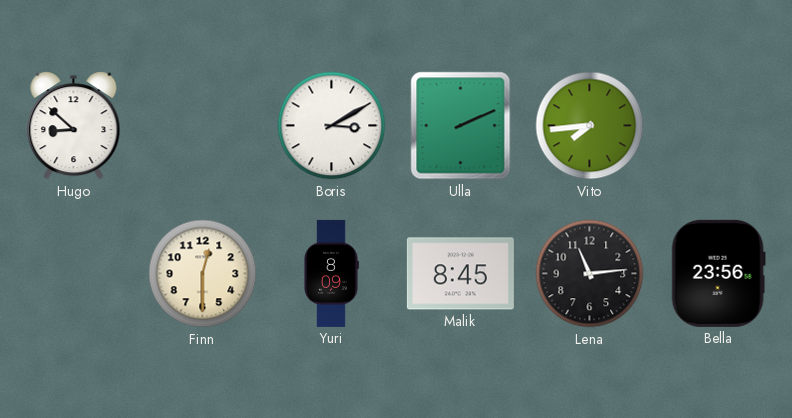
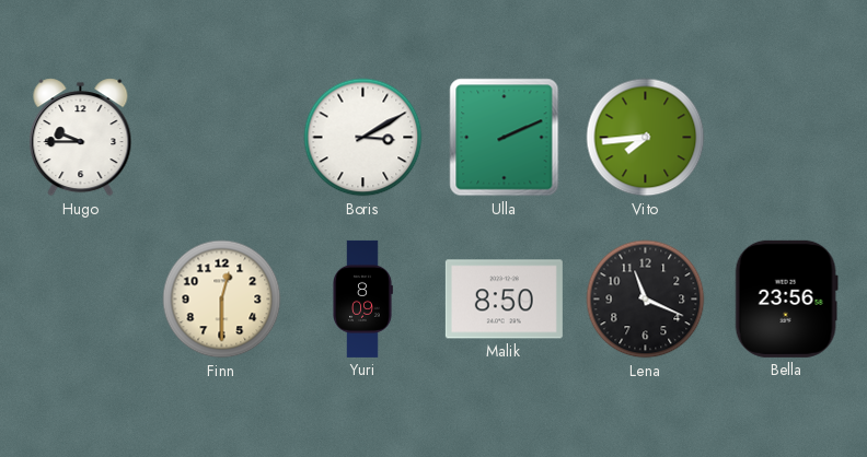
Hugo: 8:52 -> 9:45 (81, 138)
Malik: 8:45 -> 8:50 (504, 300)
Lena: 11:14 -> 11:19 (646, 300)
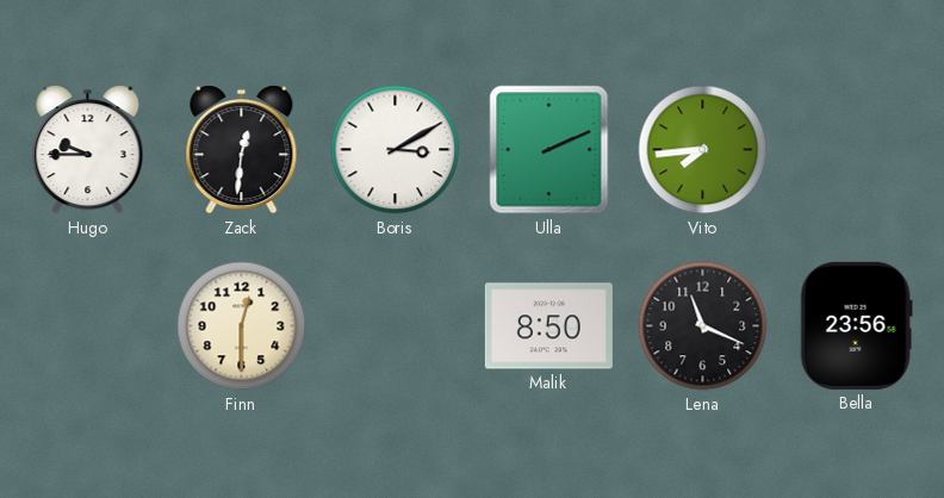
Zack: none -> 12:31 (242, 150)
Yuri: 8:09 -> none (362, 298)
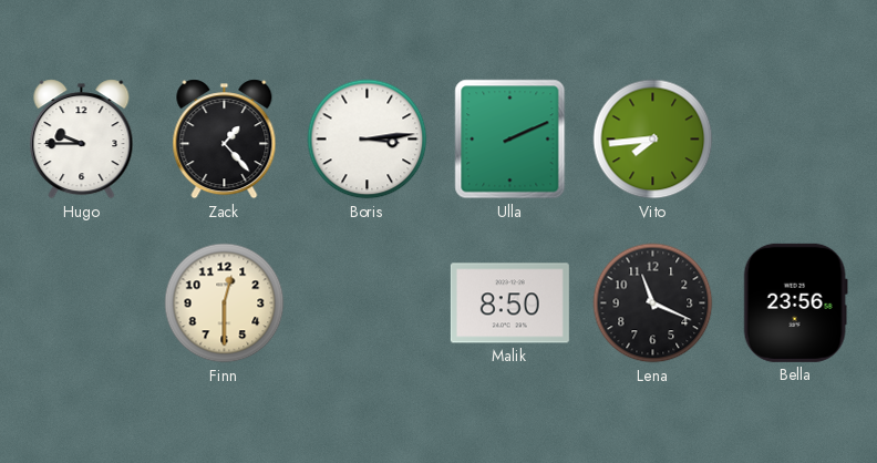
Zack: 12:31 -> 1:23 (225, 140)
Boris: 3:10 -> 3:14 (368, 140)
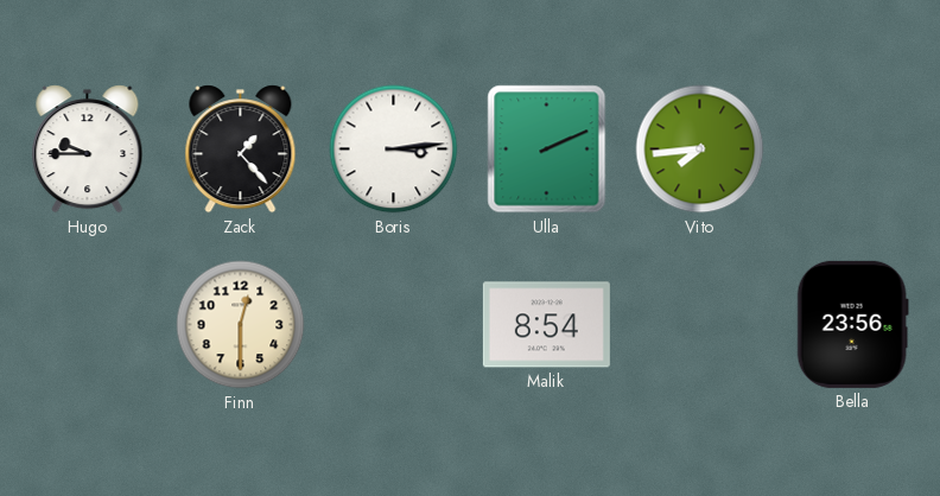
Malik: 8:50 -> 8:54 (546, 325)
Lena: 11:19 -> none (653, 303)
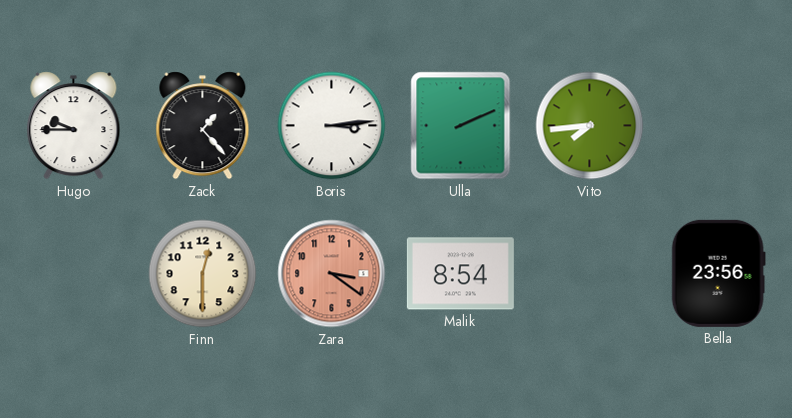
Zara: none -> 3:21 (332, 274)
